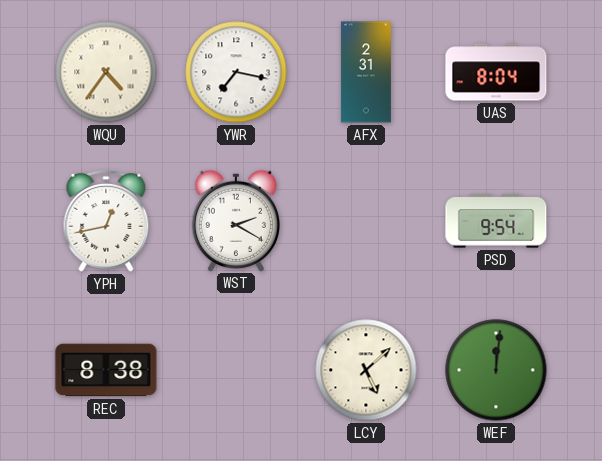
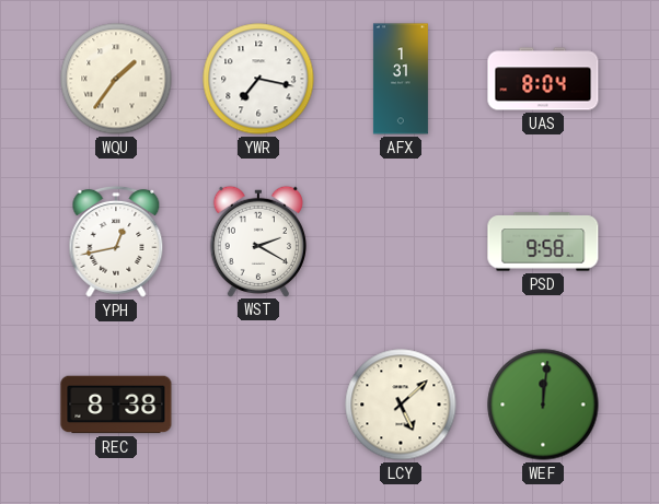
WQU: 4:36 -> 1:36 (116, 79)
AFX: 2:31 -> 1:31 (401, 79)
PSD: 9:54 -> 9:58 (543, 242)
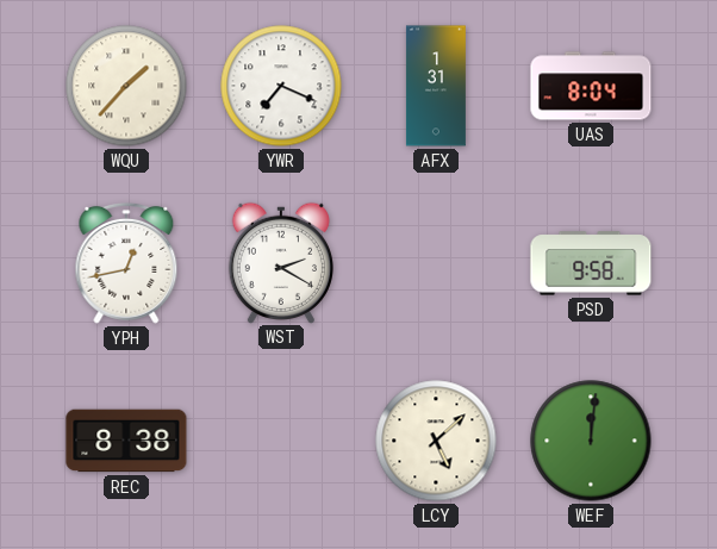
WQU: 1:36 -> 1:37 (126, 86)
YWR: 7:17 -> 7:19 (281, 86)
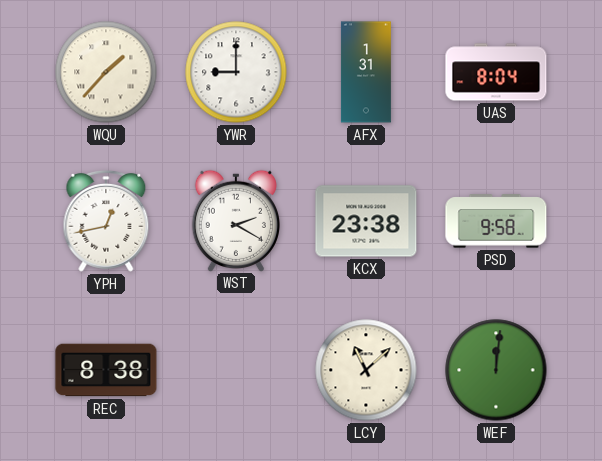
YWR: 7:19 -> 9:00 (236, 72)
KCX: none -> 23:38 (366, 221)
LCY: 5:08 -> 11:08 (366, 370)
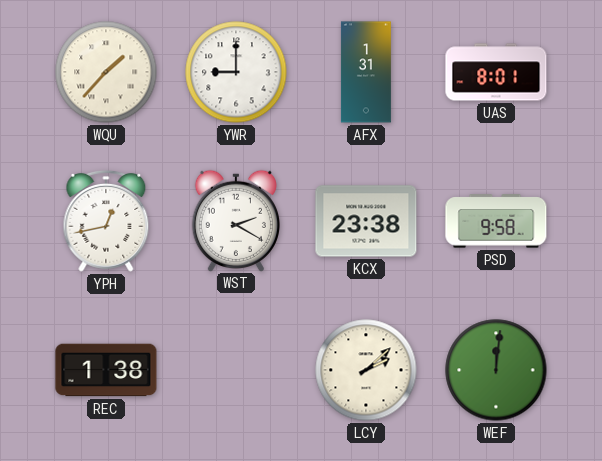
UAS: 8:04 -> 8:01 (496, 72)
REC: 8:38 -> 1:38 (106, 370)
LCY: 11:08 -> 2:08 (366, 370)
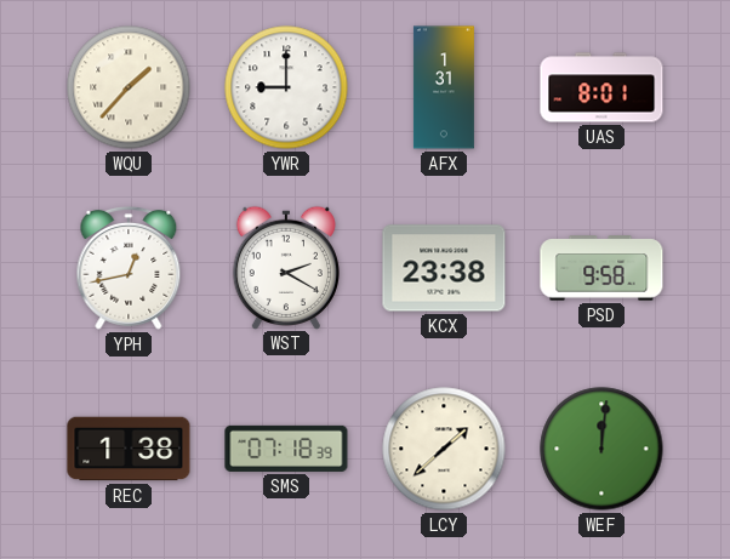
SMS: none -> 07:18 (286, 449)
LCY: 2:08 -> 1:38 (444, 449)
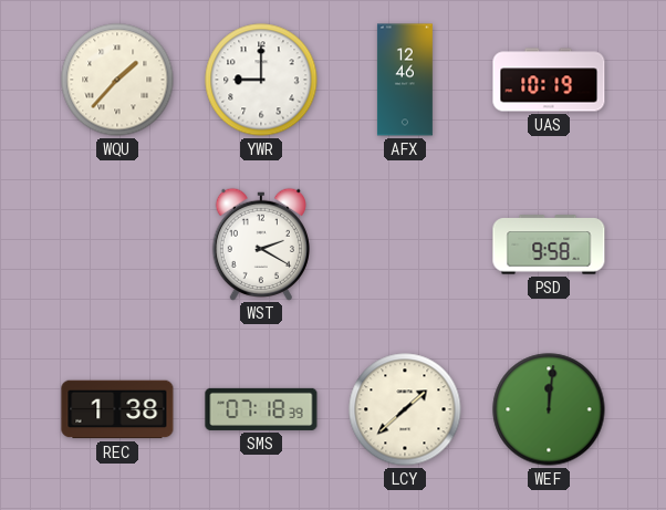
AFX: 1:31 -> 12:46 (405, 80)
UAS: 8:01 -> 10:19 (549, 80)
YPH: 12:43 -> none (129, 268)
KCX: 23:38 -> none (444, 268)
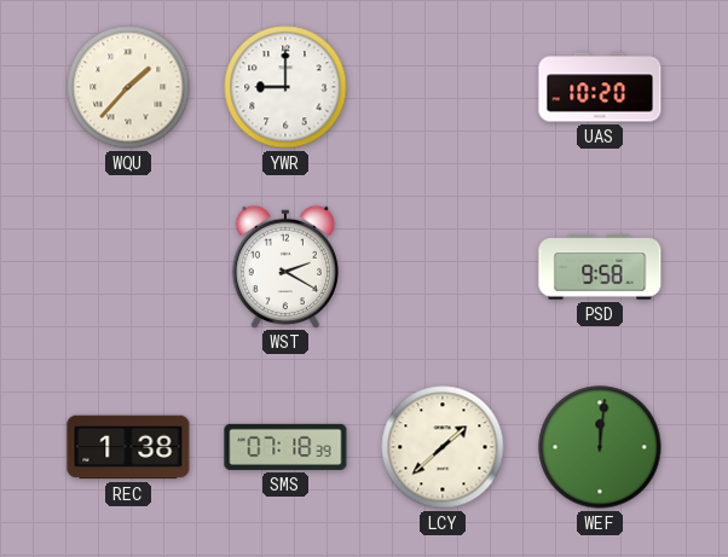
AFX: 12:46 -> none (405, 80)
UAS: 10:19 -> 10:20 (600, 87)
